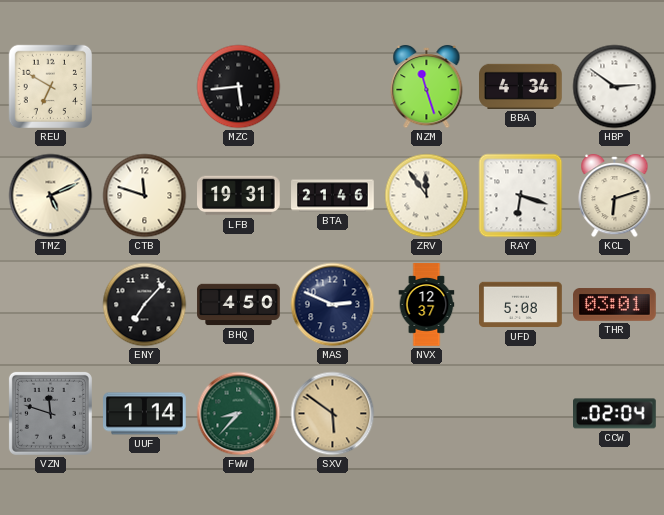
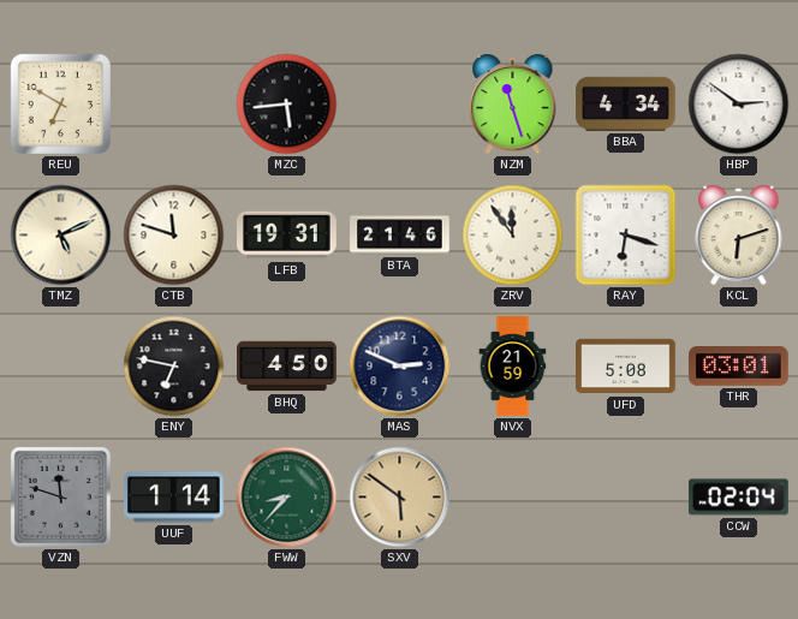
ENY: 7:07 -> 6:47 (174, 367)
NVX: 12:37 -> 21:59 (513, 367)
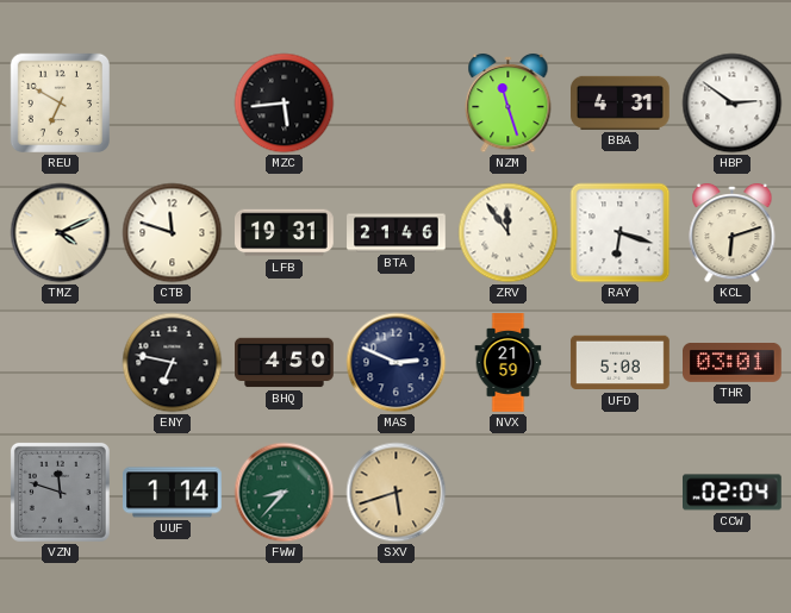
BBA: 4:34 -> 4:31 (621, 102)
TMZ: 5:11 -> 4:11 (61, 233)
SXV: 5:51 -> 5:42 (397, 493)
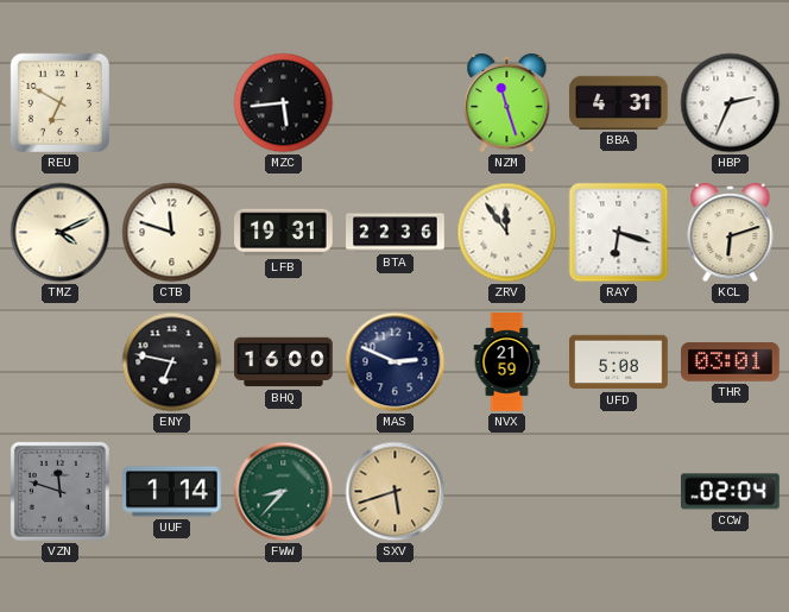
HBP: 2:51 -> 2:34 (731, 103)
BTA: 21:46 -> 22:36 (396, 233)
BHQ: 4:50 -> 16:00 (284, 362)
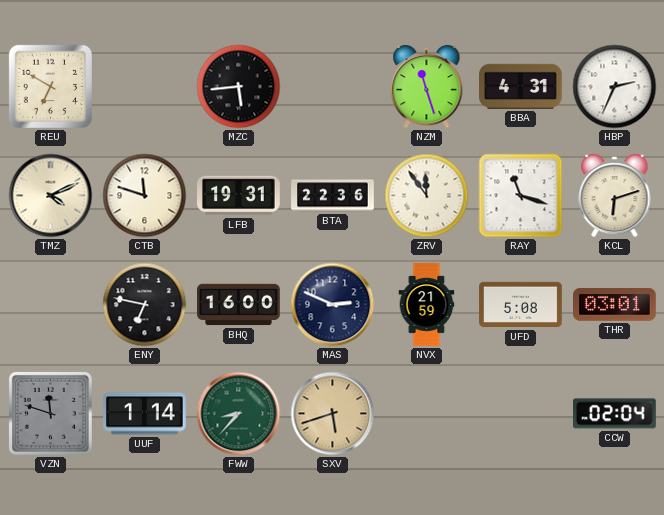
RAY: 6:18 -> 11:18 (521, 196)
